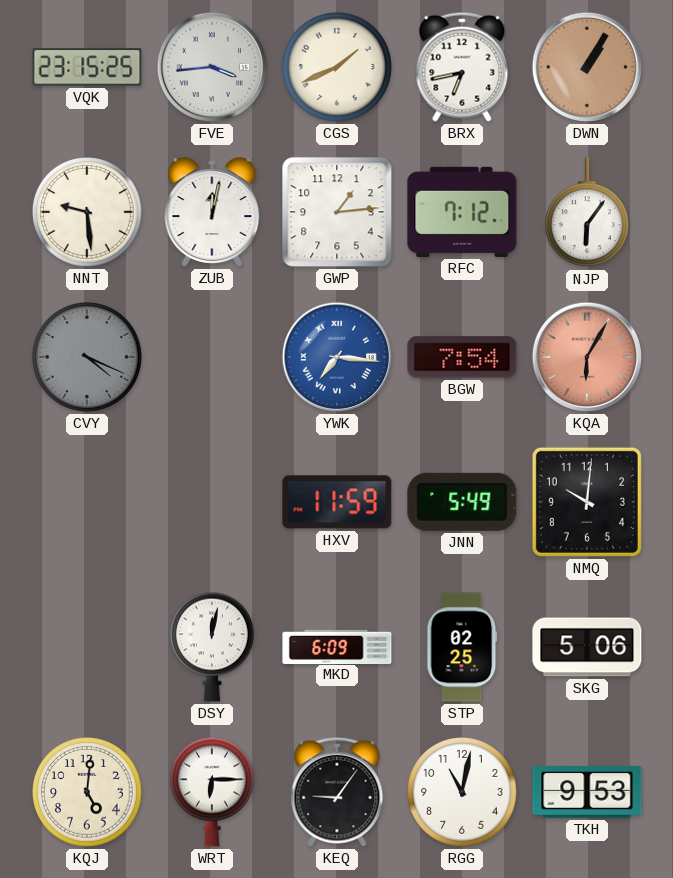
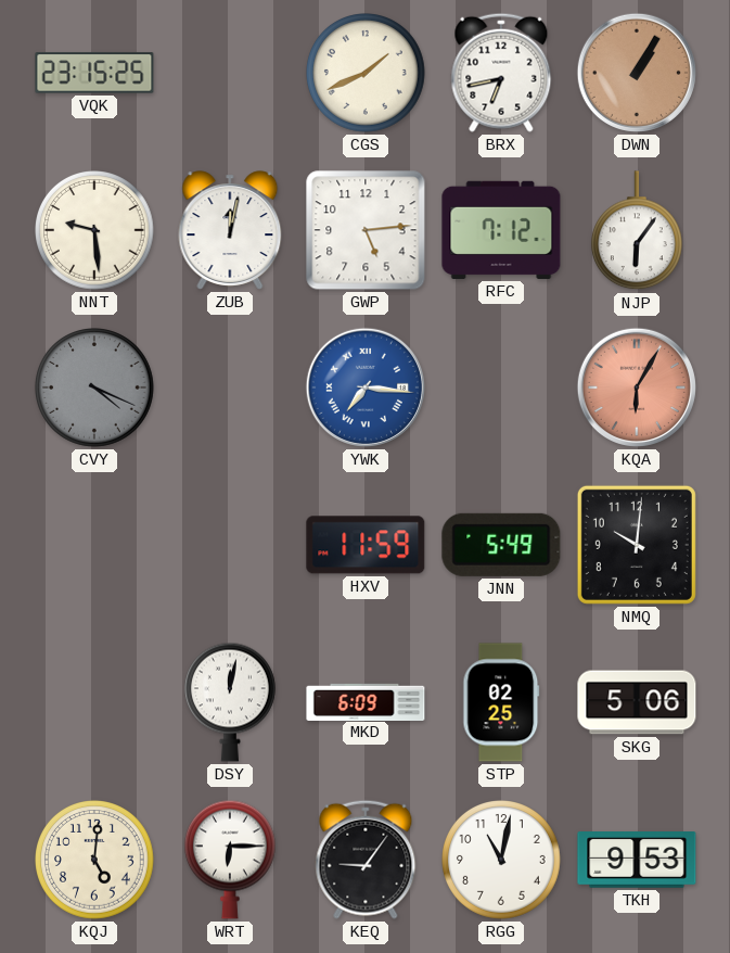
FVE: 3:44 -> none (212, 67)
GWP: 1:14 -> 5:14 (366, 230)
BGW: 7:54 -> none (462, 357)
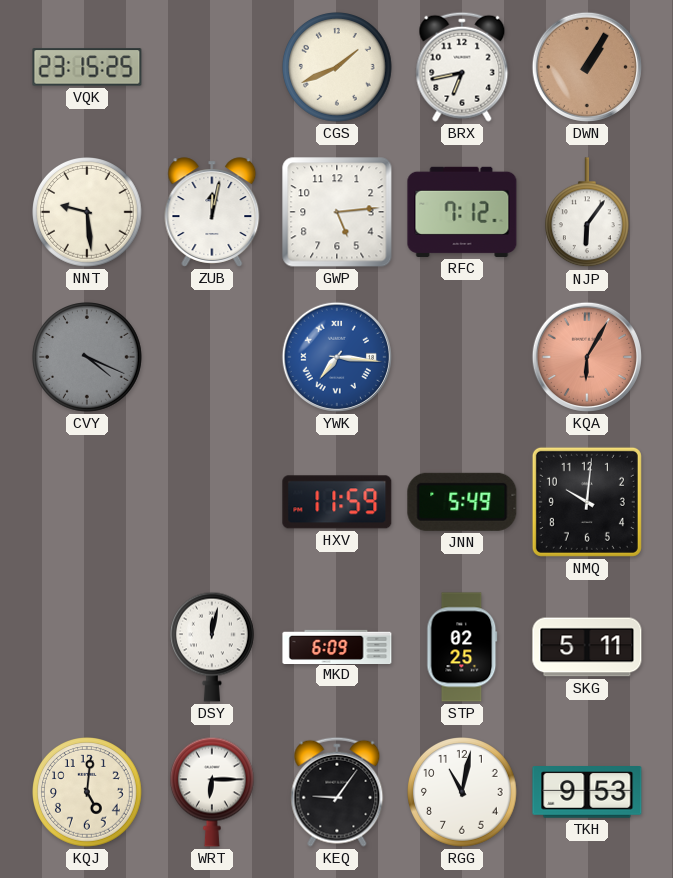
SKG: 5:06 -> 5:11 (587, 647)
